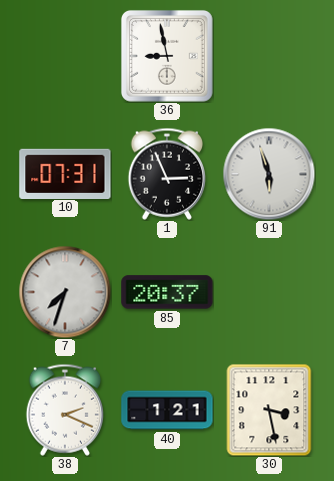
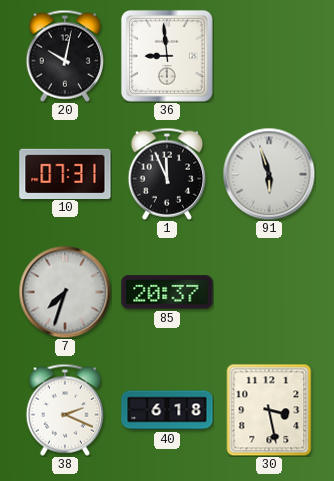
20: none -> 10:02 (64, 56)
36: 8:58 -> 8:59 (167, 56)
1: 2:56 -> 11:56 (166, 174)
40: 1:21 -> 6:18 (167, 410)
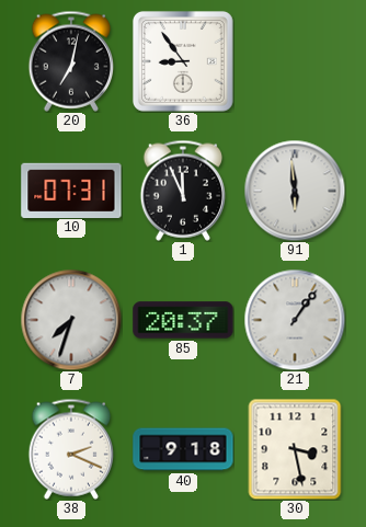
20: 10:02 -> 7:02 (70, 61)
36: 8:59 -> 8:54 (183, 61)
91: 5:57 -> 5:59 (295, 191)
21: none -> 1:06 (295, 320)
40: 6:18 -> 9:18 (183, 449)
